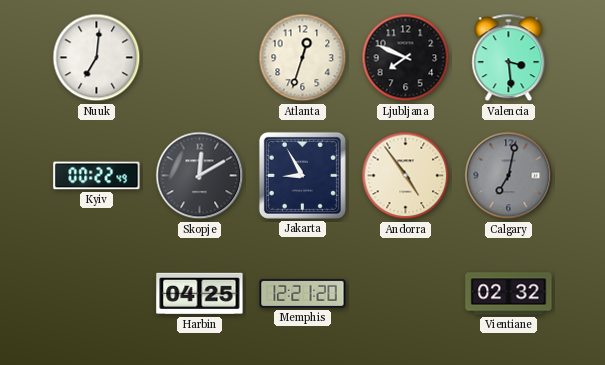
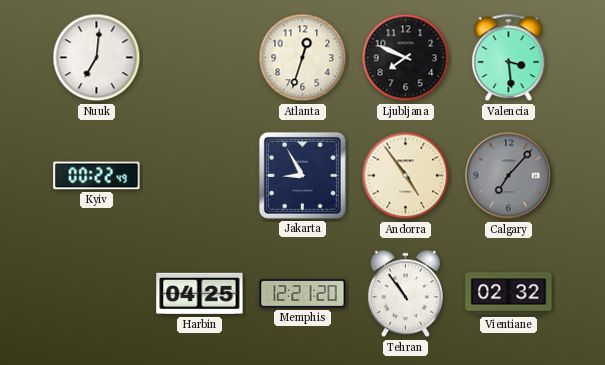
Skopje: 12:10 -> none (200, 176)
Calgary: 7:02 -> 7:07 (509, 176)
Tehran: none -> 10:54 (405, 294)
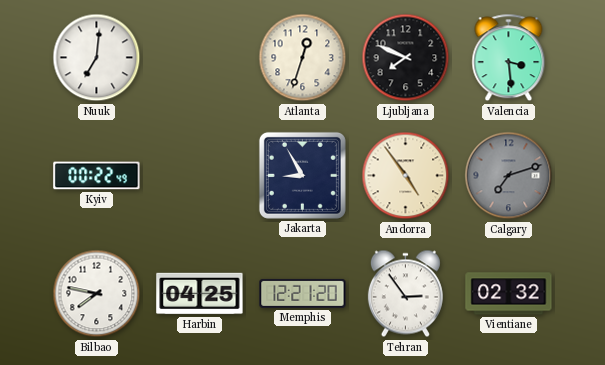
Calgary: 7:07 -> 7:12 (509, 176)
Bilbao: none -> 7:47 (97, 294)
Tehran: 10:54 -> 2:54 (405, 294)
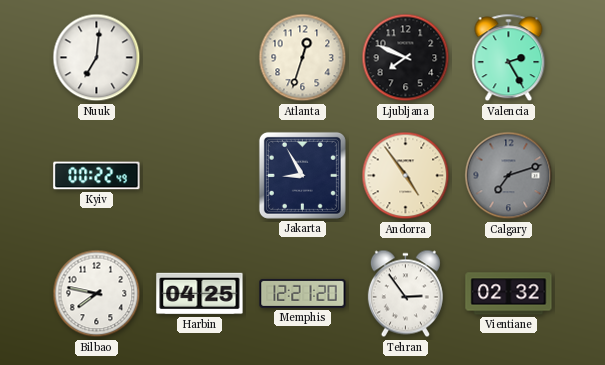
Valencia: 3:29 -> 2:25 (509, 58)
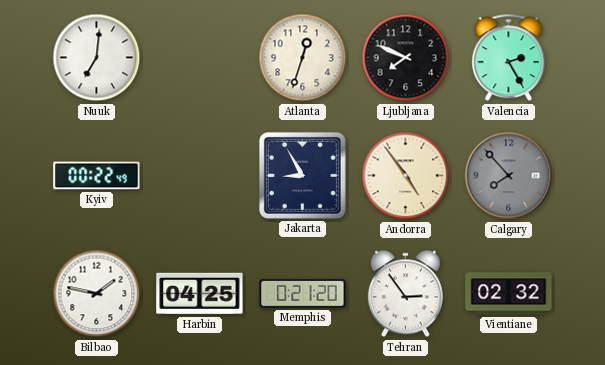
Calgary: 7:12 -> 7:53 (509, 176)
Bilbao: 7:47 -> 1:47 (97, 294)
Memphis: 12:21 -> 0:21 (303, 293)
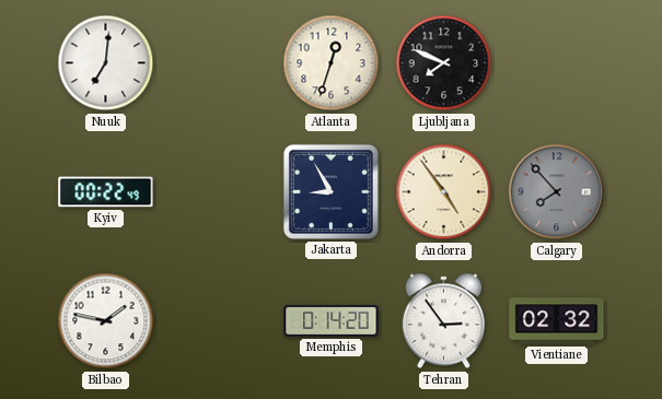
Valencia: 2:25 -> none (509, 58)
Harbin: 04:25 -> none (200, 294)
Memphis: 0:21 -> 0:14 (332, 320)
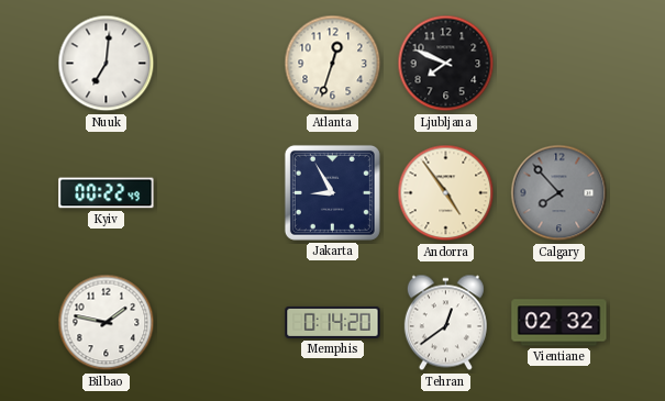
Tehran: 2:54 -> 12:39 (445, 323)
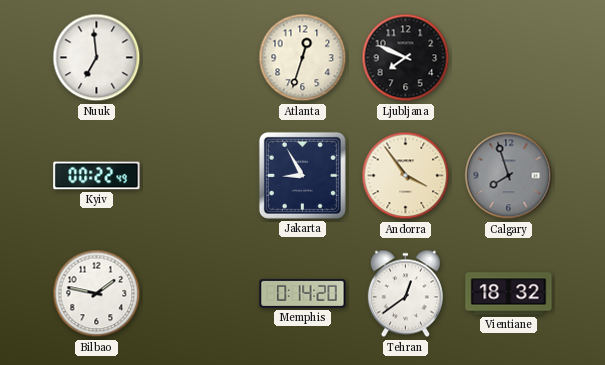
Nuuk: 7:01 -> 6:59 (97, 58)
Andorra: 4:54 -> 3:54 (406, 176)
Calgary: 7:53 -> 7:57 (509, 176)
Vientiane: 02:32 -> 18:32 (509, 294)
